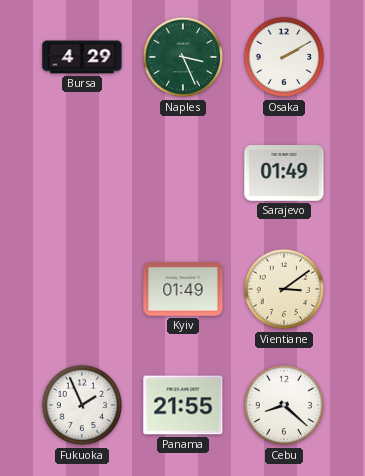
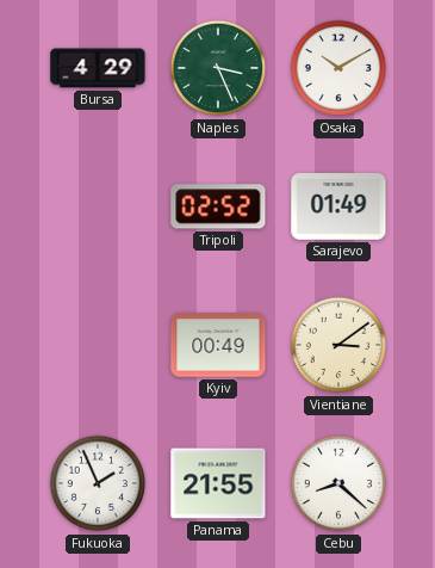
Osaka: 2:10 -> 10:10 (338, 68)
Tripoli: none -> 02:52 (218, 206)
Kyiv: 01:49 -> 00:49 (218, 345)
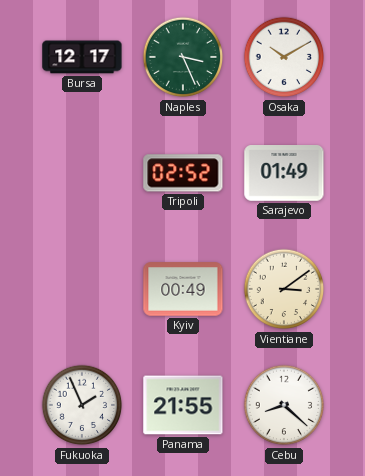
Bursa: 4:29 -> 12:17 (82, 57)
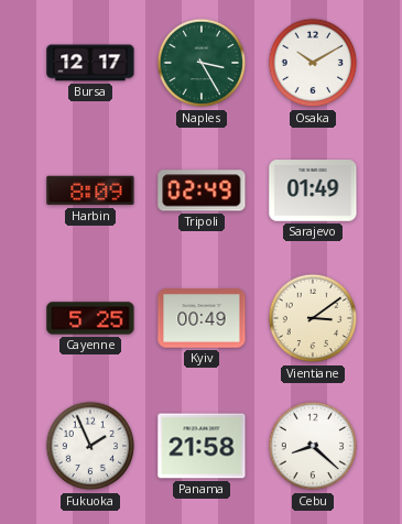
Naples: 3:26 -> 3:25 (202, 63)
Harbin: none -> 8:09 (90, 190)
Tripoli: 02:52 -> 02:49 (202, 190)
Cayenne: none -> 5:25 (90, 318)
Panama: 21:55 -> 21:58 (202, 446)
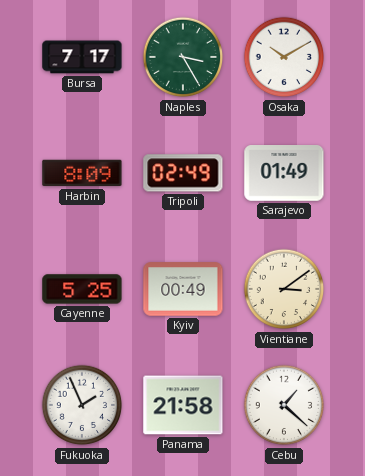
Bursa: 12:17 -> 7:17 (82, 57)
Cebu: 8:22 -> 1:22 (284, 405)
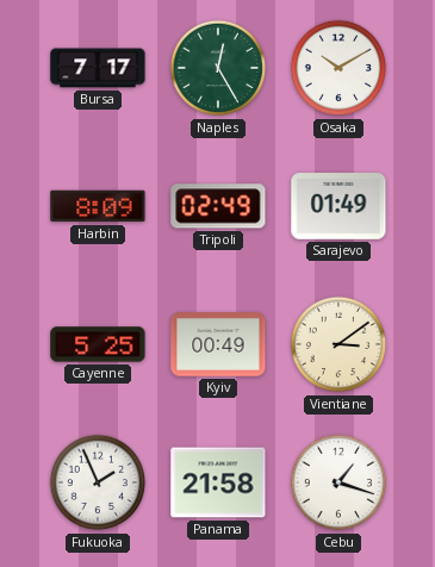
Naples: 3:25 -> 12:25 (218, 68)
Cebu: 1:22 -> 1:18 (338, 482)
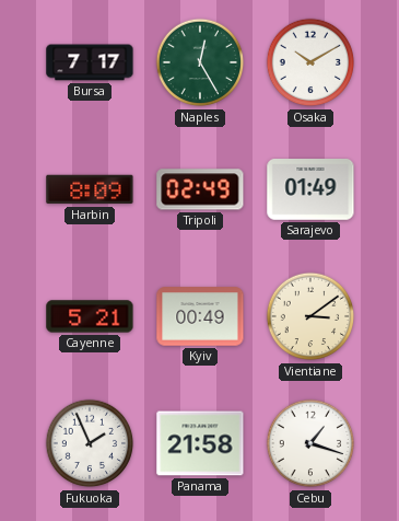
Cayenne: 5:25 -> 5:21 (90, 316)
